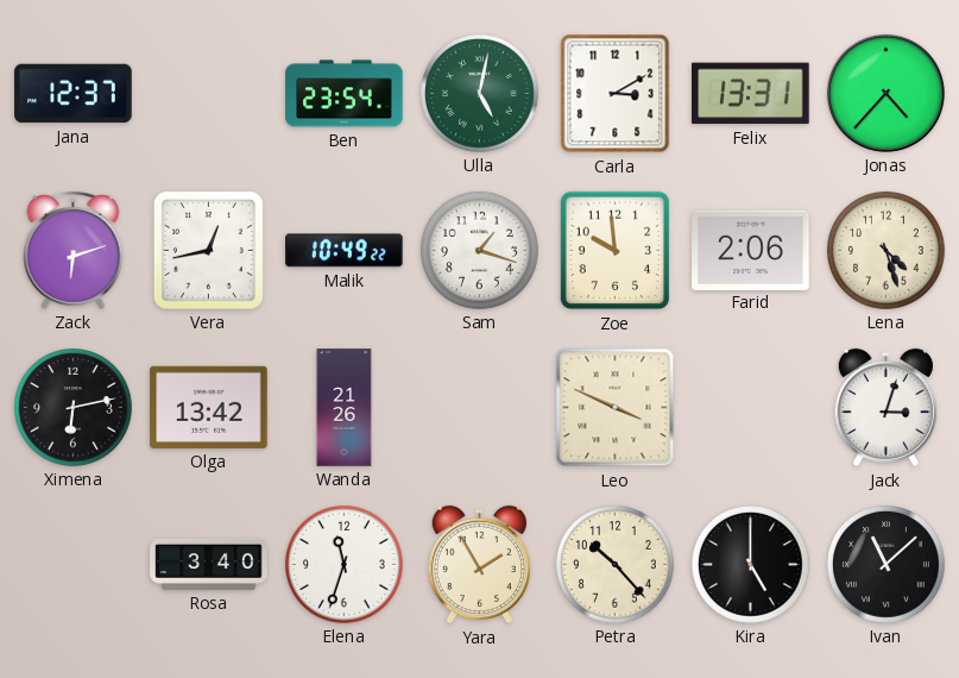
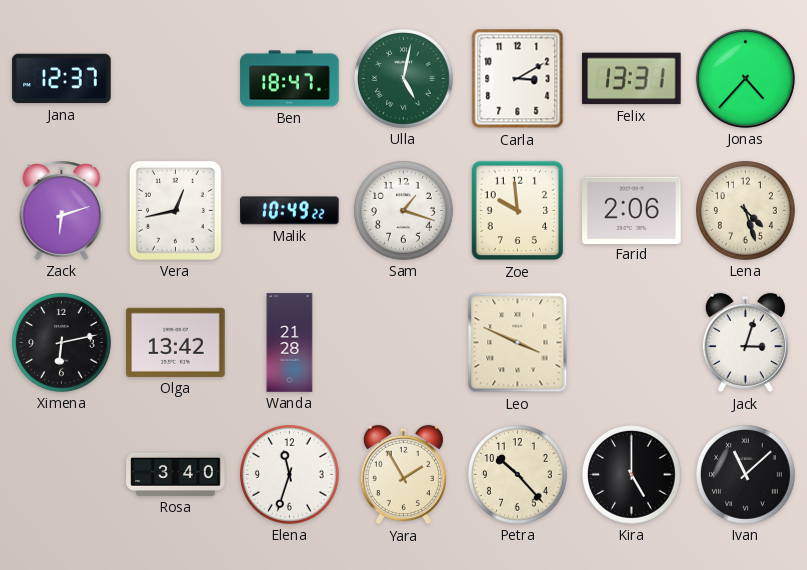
Ben: 23:54 -> 18:47 (290, 79)
Wanda: 21:26 -> 21:28 (290, 343)
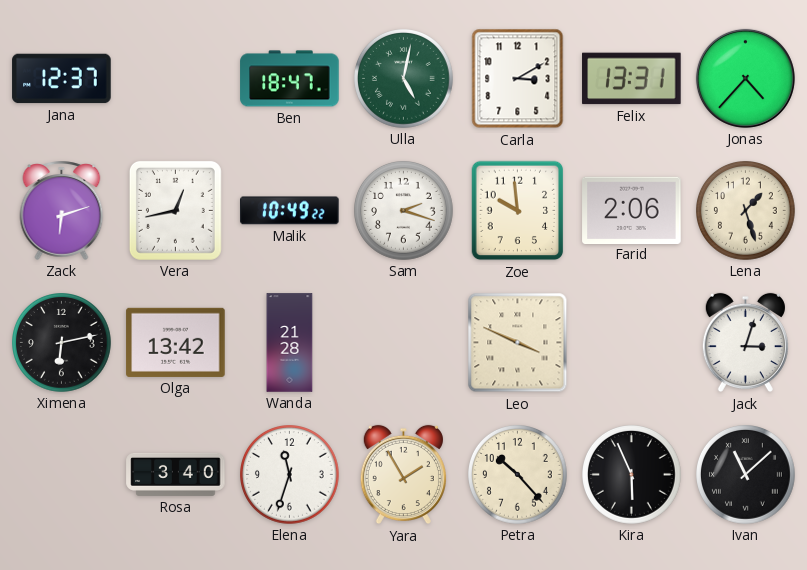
Sam: 1:18 -> 2:18 (404, 211)
Lena: 4:27 -> 1:27 (746, 211)
Kira: 5:00 -> 5:56 (632, 475)
